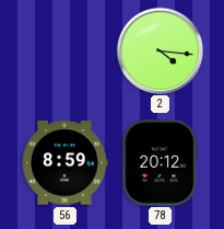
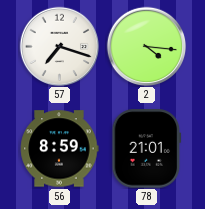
57: none -> 7:18 (59, 46)
78: 20:12 -> 21:01 (147, 149)
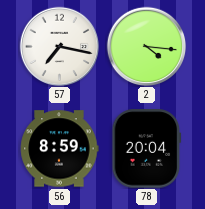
57: 7:18 -> 7:17 (59, 46)
78: 21:01 -> 20:04 (147, 149)
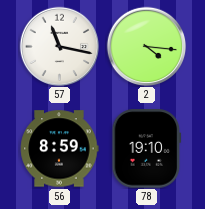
57: 7:17 -> 11:17 (59, 46)
78: 20:04 -> 19:10 (147, 149)
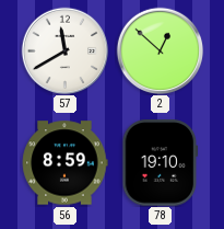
57: 11:17 -> 11:40 (64, 50)
2: 4:16 -> 12:52 (160, 50)
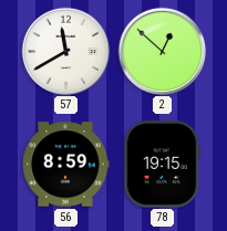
78: 19:10 -> 19:15 (163, 165)
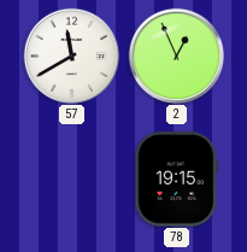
2: 12:52 -> 12:56 (176, 55)
56: 8:59 -> none (65, 165)
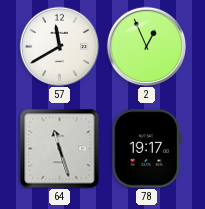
64: none -> 11:27 (59, 148)
78: 19:15 -> 19:17 (147, 149)
